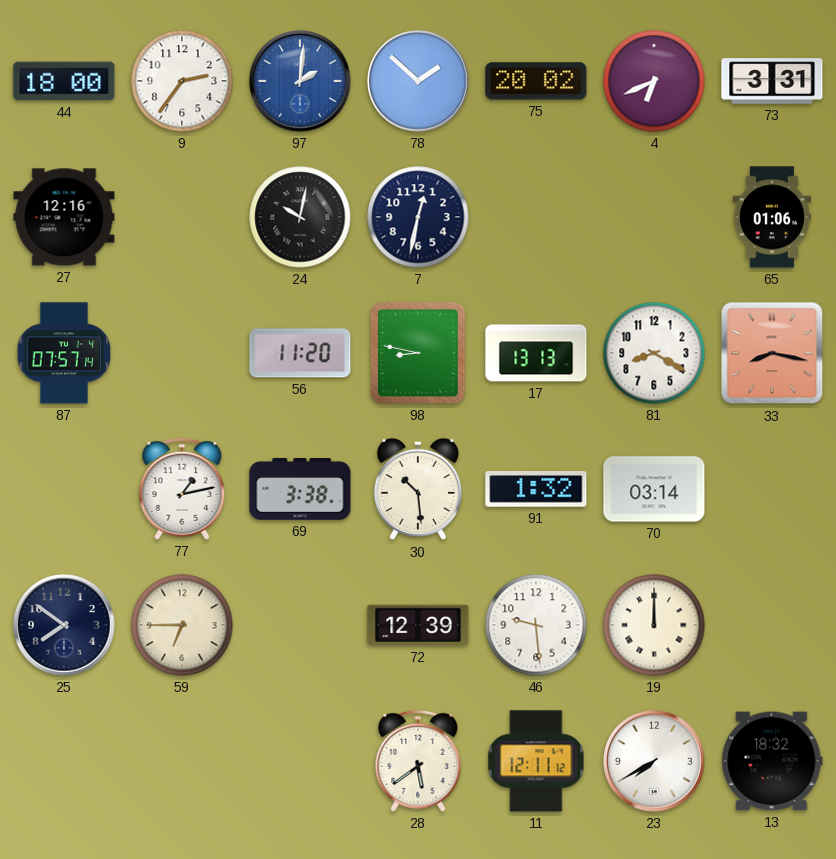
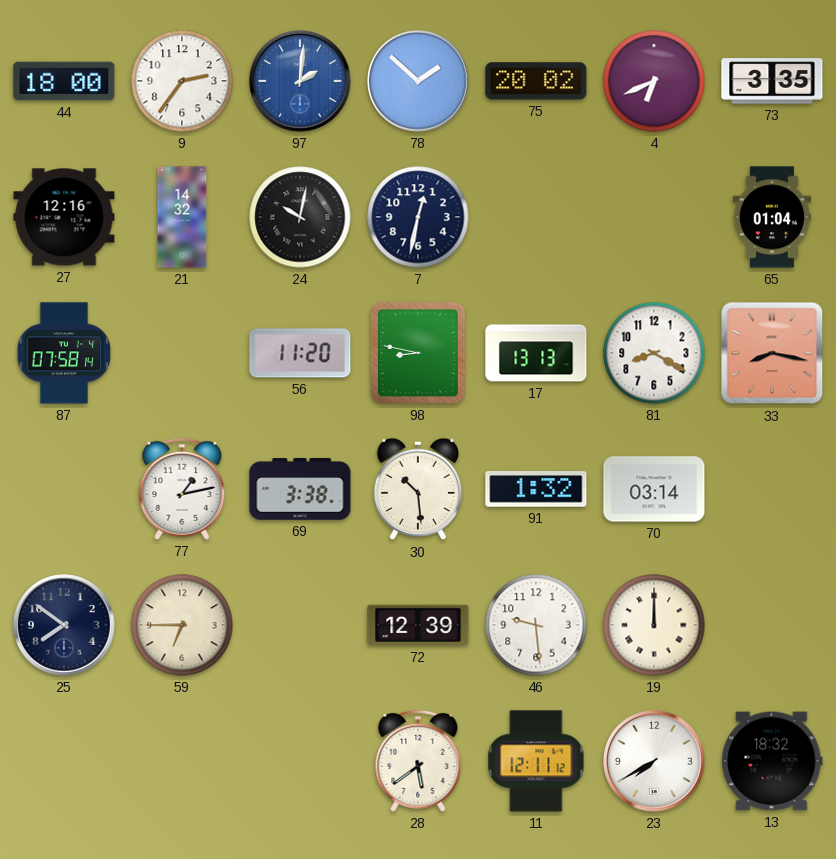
73: 3:31 -> 3:35 (772, 81)
21: none -> 14:32 (182, 217)
65: 01:06 -> 01:04 (772, 217)
87: 07:57 -> 07:58 (64, 353)
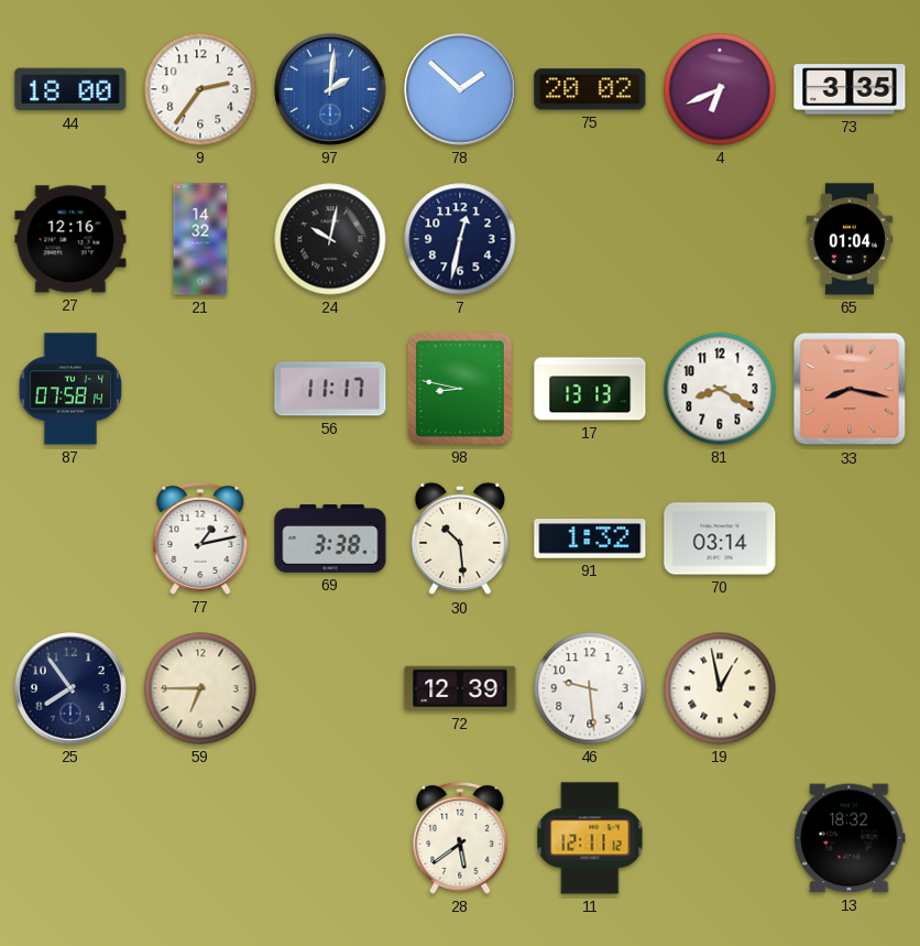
56: 11:20 -> 11:17 (330, 389)
25: 7:51 -> 7:54 (70, 688)
19: 12:00 -> 12:58 (720, 688)
23: 7:40 -> none (654, 761)
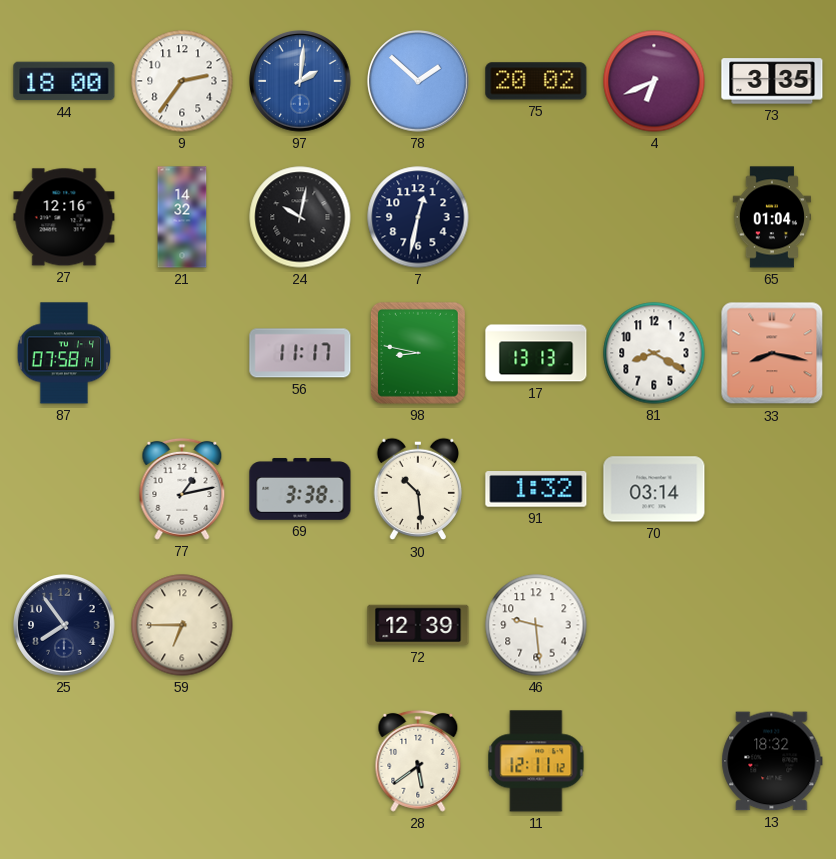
19: 12:58 -> none (720, 688)
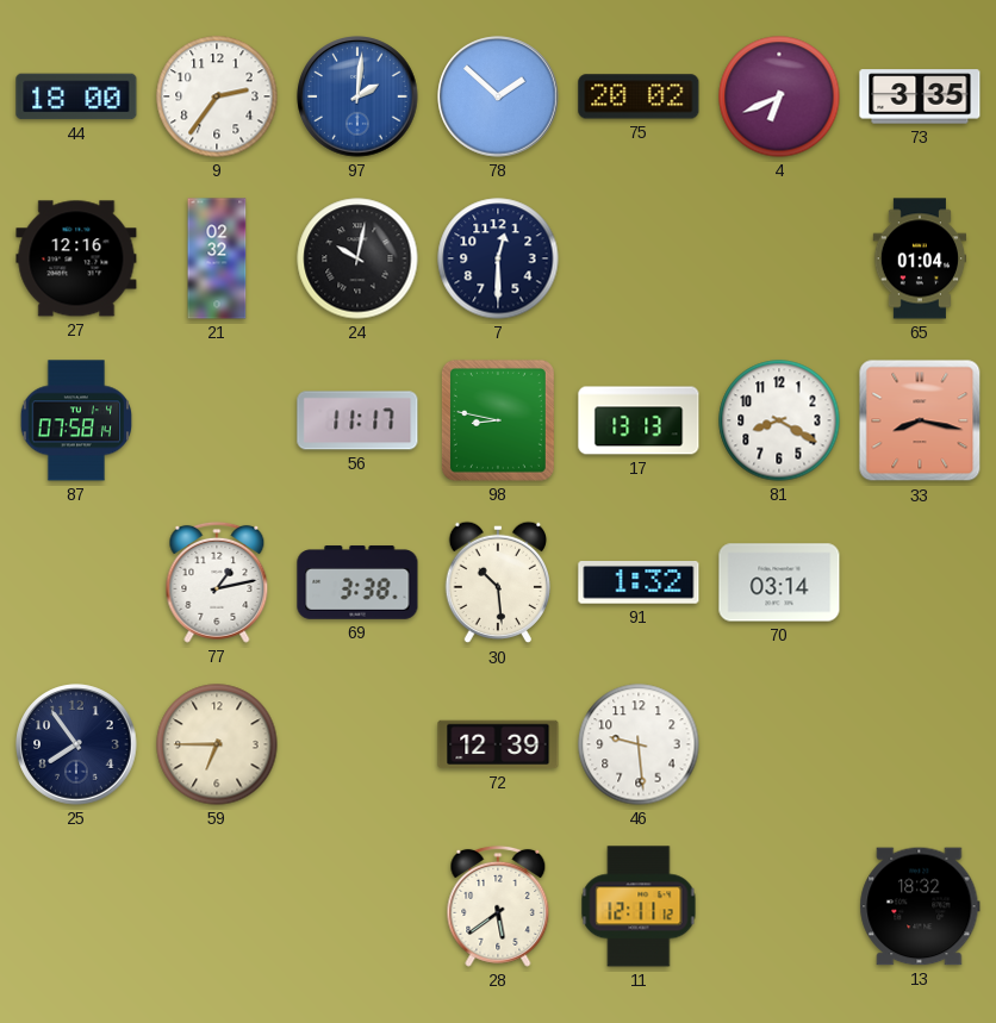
21: 14:32 -> 02:32 (217, 258)
7: 12:32 -> 12:30 (498, 258)
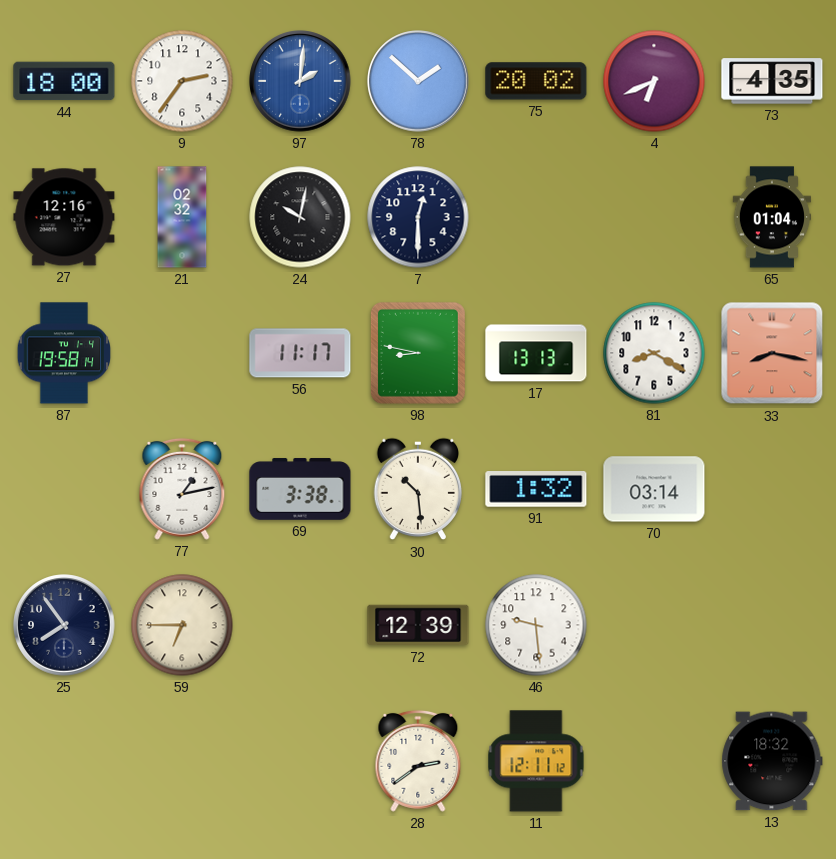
73: 3:35 -> 4:35 (772, 81)
87: 07:58 -> 19:58 (64, 353)
28: 5:39 -> 2:39 (418, 761)
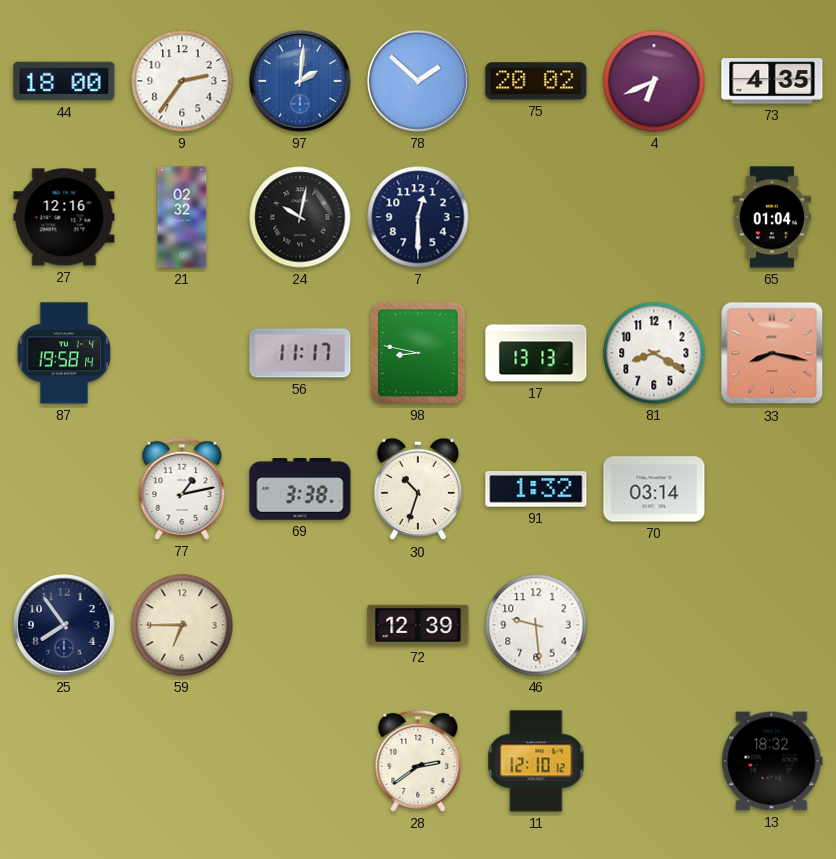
30: 10:29 -> 10:33 (417, 489)
11: 12:11 -> 12:10 (536, 761)
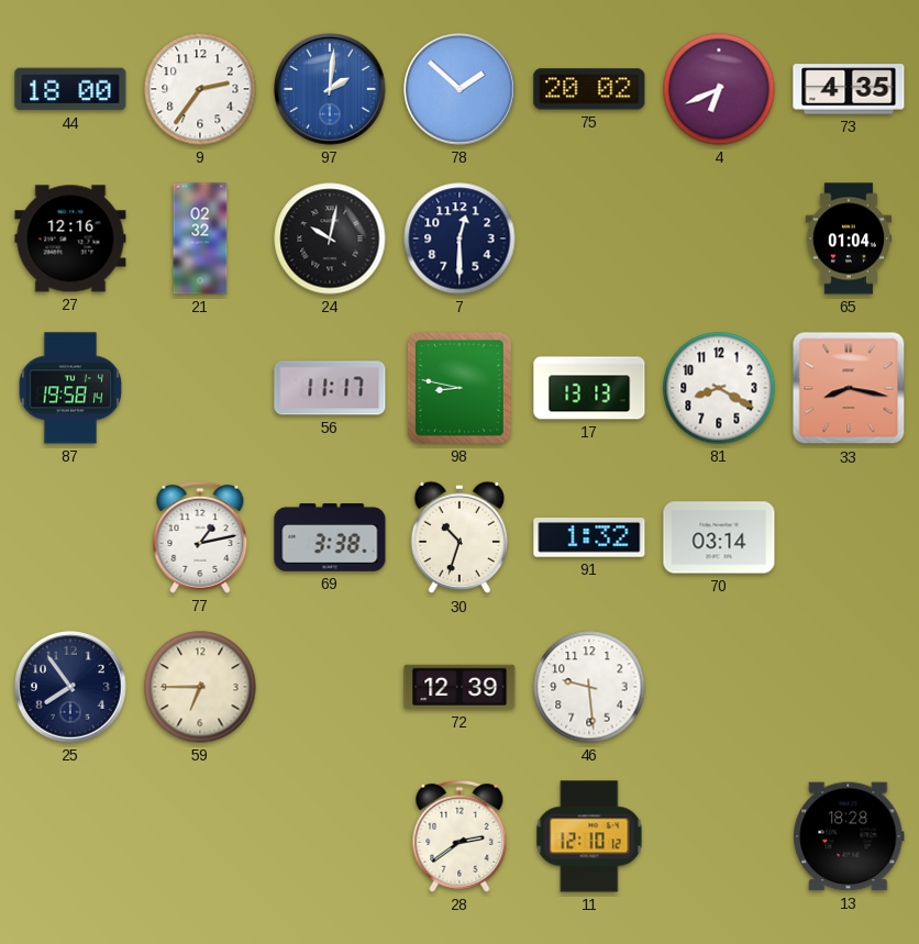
13: 18:32 -> 18:28 (849, 836)
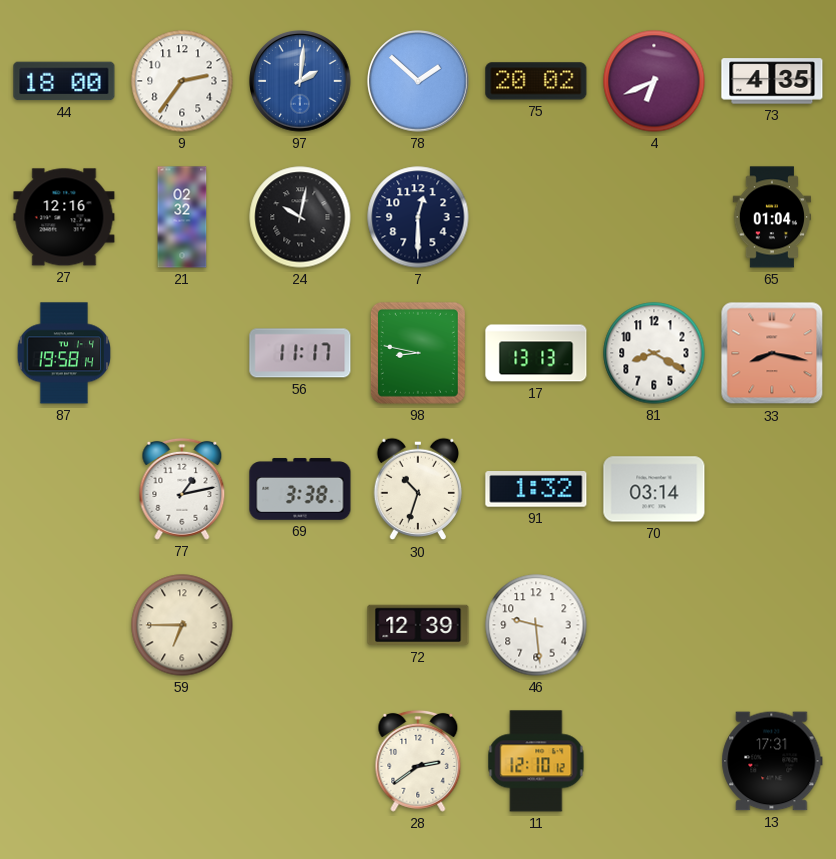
25: 7:54 -> none (70, 687)
13: 18:28 -> 17:31 (772, 761)
